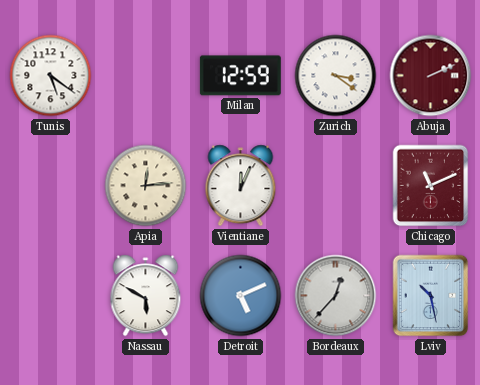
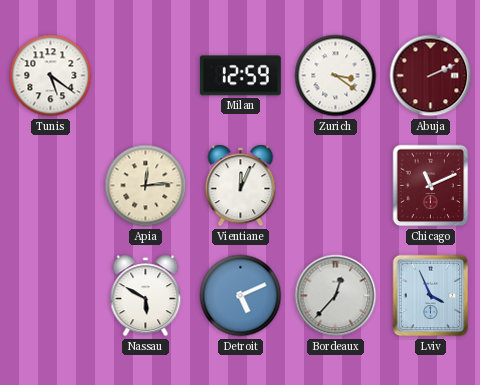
Lviv: 10:28 -> 3:56 (431, 296)
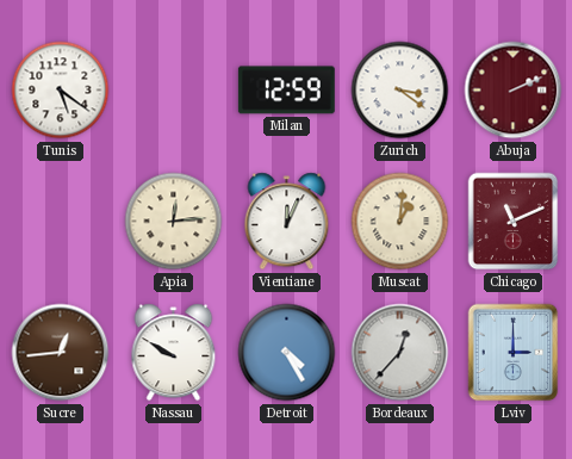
Muscat: none -> 1:01 (400, 222)
Sucre: none -> 12:44 (61, 353)
Nassau: 5:50 -> 9:50 (174, 353)
Detroit: 5:11 -> 4:25 (287, 353)
Lviv: 3:56 -> 3:00 (514, 353)
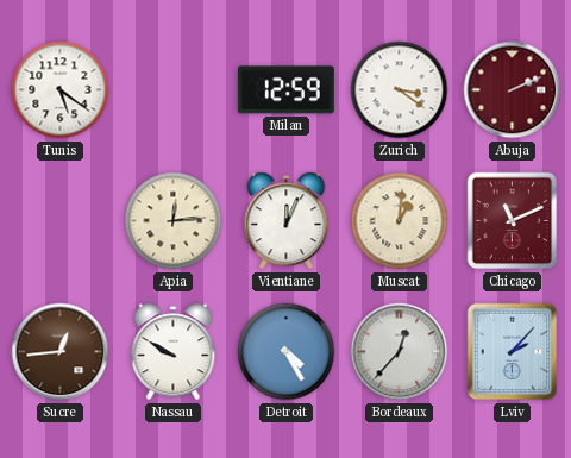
Lviv: 3:00 -> 2:07 (513, 352)
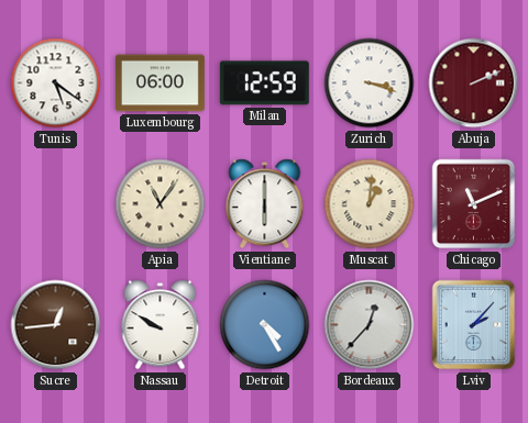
Luxembourg: none -> 06:00 (161, 84)
Zurich: 3:21 -> 3:18 (370, 84)
Apia: 12:14 -> 11:06 (161, 204)
Vientiane: 12:04 -> 6:00 (265, 204)
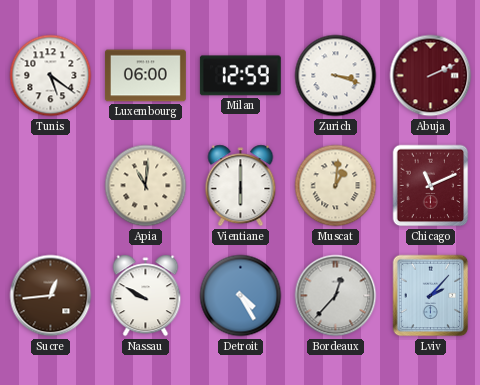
Apia: 11:06 -> 11:01 (146, 186)
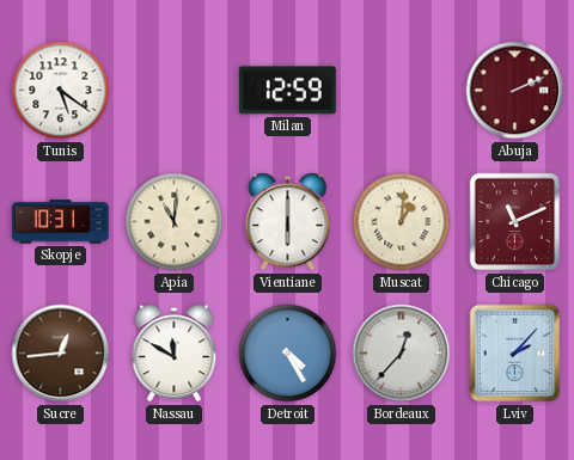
Luxembourg: 06:00 -> none (146, 76)
Zurich: 3:18 -> none (336, 76)
Skopje: none -> 10:31 (60, 222)
Nassau: 9:50 -> 11:50 (175, 354)
